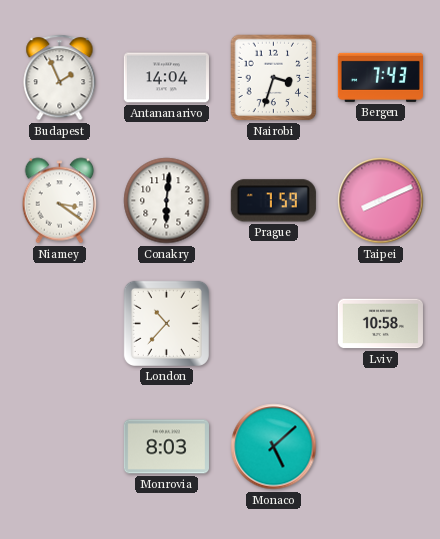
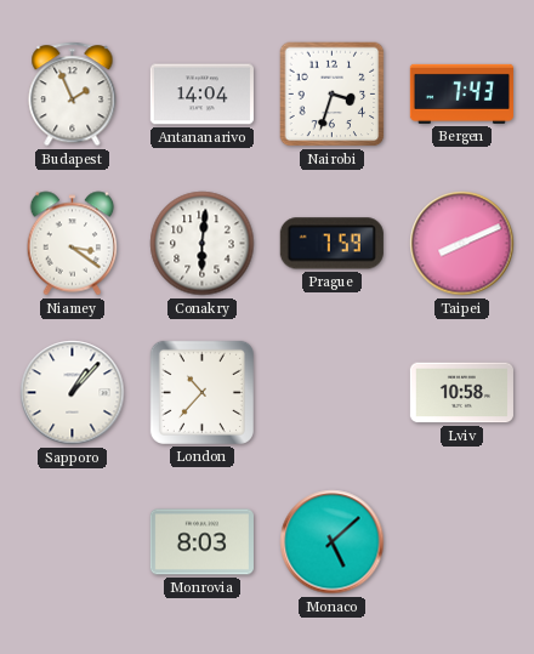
Sapporo: none -> 1:07 (73, 393)
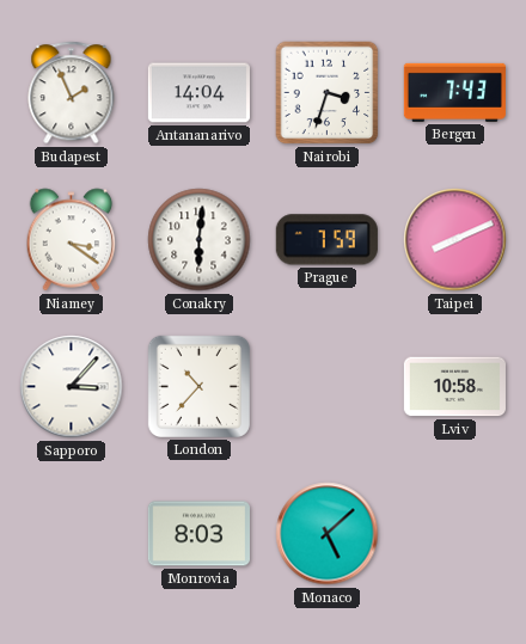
Sapporo: 1:07 -> 3:07 (72, 387)
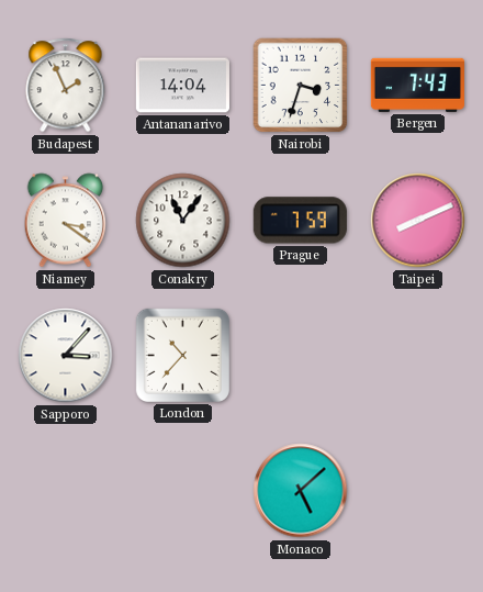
Conakry: 6:01 -> 11:06 (183, 221)
Lviv: 10:58 -> none (454, 387)
Monrovia: 8:03 -> none (198, 534)
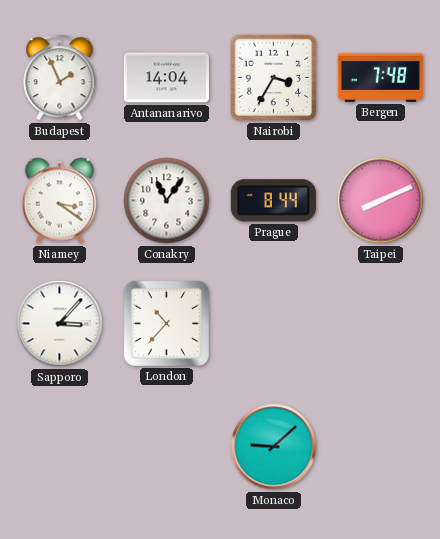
Nairobi: 3:33 -> 3:35 (274, 78)
Bergen: 7:43 -> 7:48 (380, 77)
Prague: 7:59 -> 8:44 (273, 201)
Monaco: 5:08 -> 9:08 (274, 447)
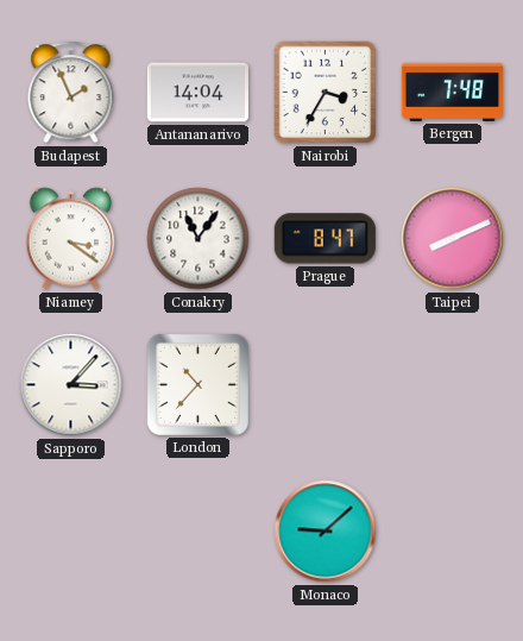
Prague: 8:44 -> 8:47 (324, 239)
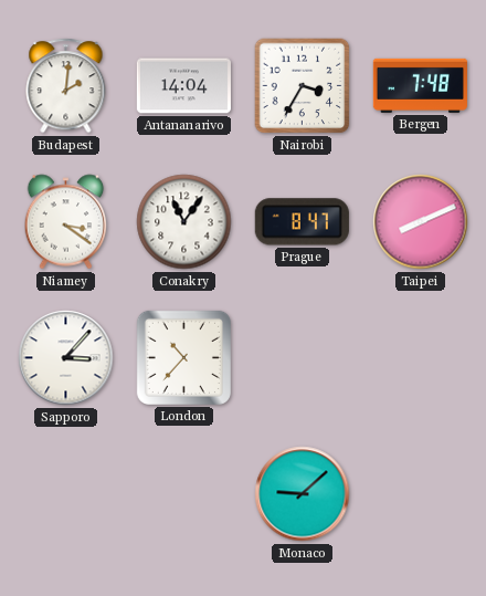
Budapest: 1:56 -> 2:01 (66, 86)
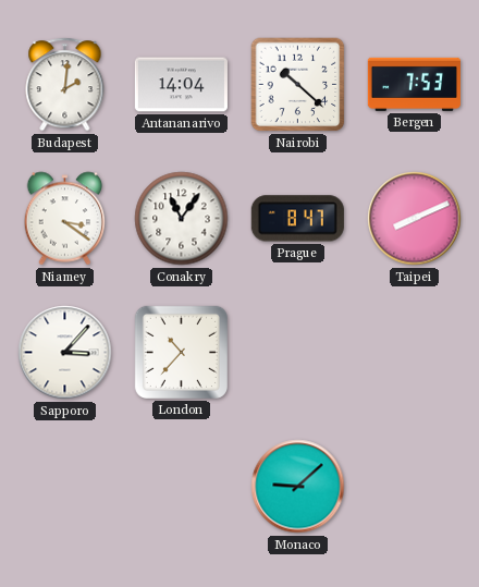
Nairobi: 3:35 -> 10:22 (298, 85)
Bergen: 7:48 -> 7:53 (414, 84)
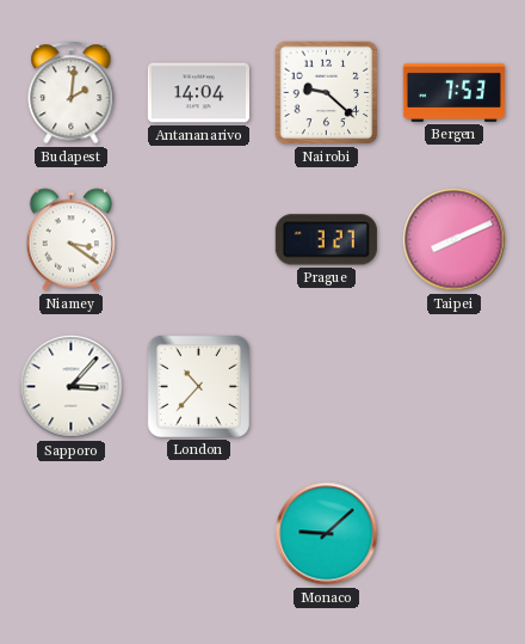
Nairobi: 10:22 -> 9:22 (327, 93)
Conakry: 11:06 -> none (182, 219)
Prague: 8:47 -> 3:27 (326, 240)
